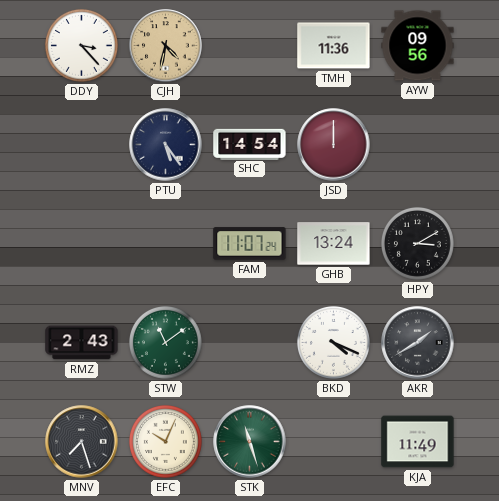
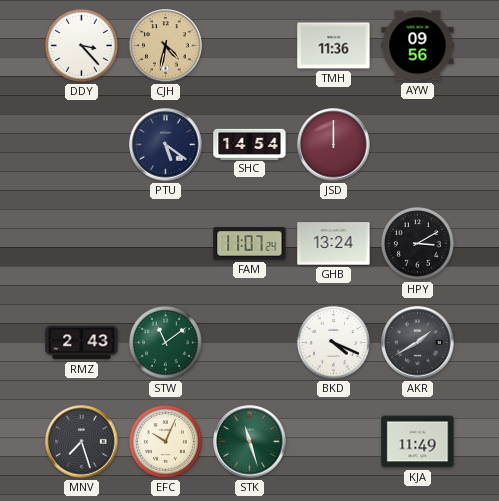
PTU: 5:24 -> 5:21 (166, 145)
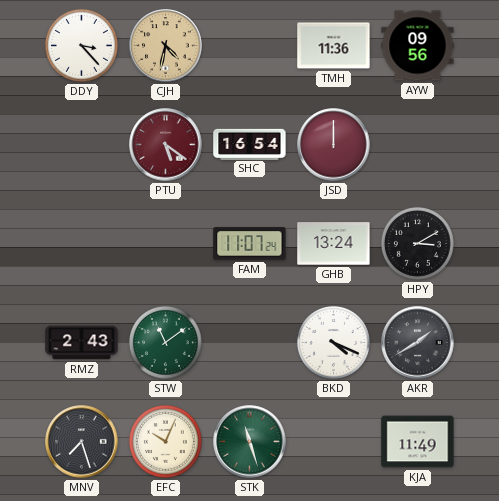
PTU dial: navy -> burgundy (166, 145)
SHC: 14:54 -> 16:54 (250, 144)
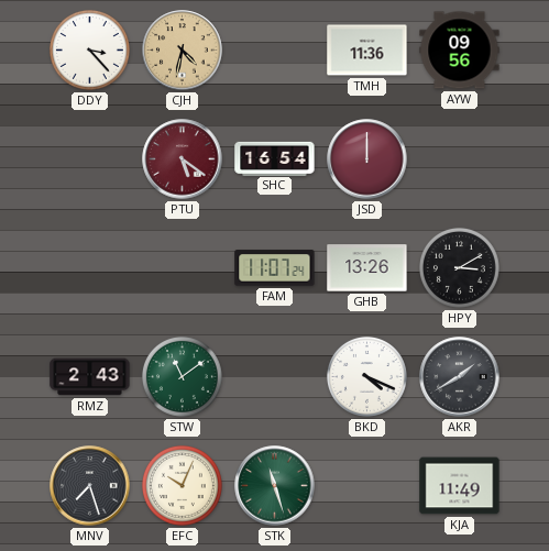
GHB: 13:24 -> 13:26 (367, 268)
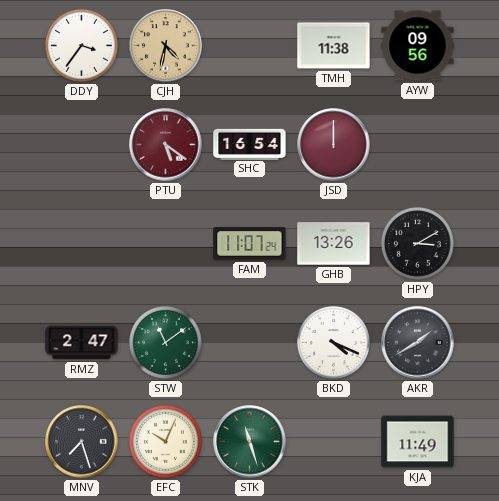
DDY: 3:23 -> 3:36 (81, 45)
TMH: 11:36 -> 11:38 (334, 46)
RMZ: 2:43 -> 2:47 (82, 343)
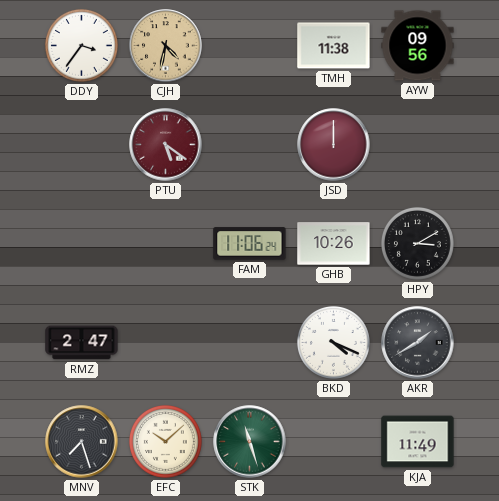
SHC: 16:54 -> none (250, 144)
FAM: 11:07 -> 11:06 (250, 244)
GHB: 13:26 -> 10:26 (334, 244)
STW: 11:09 -> none (165, 342)
EFC: 10:04 -> 10:08 (165, 441)
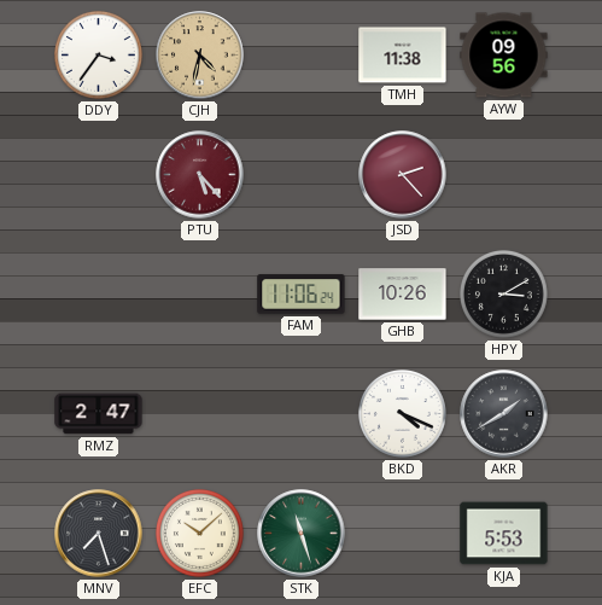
PTU: 5:21 -> 5:23 (200, 175)
JSD: 12:00 -> 2:23 (403, 175)
KJA: 11:49 -> 5:53 (504, 534)
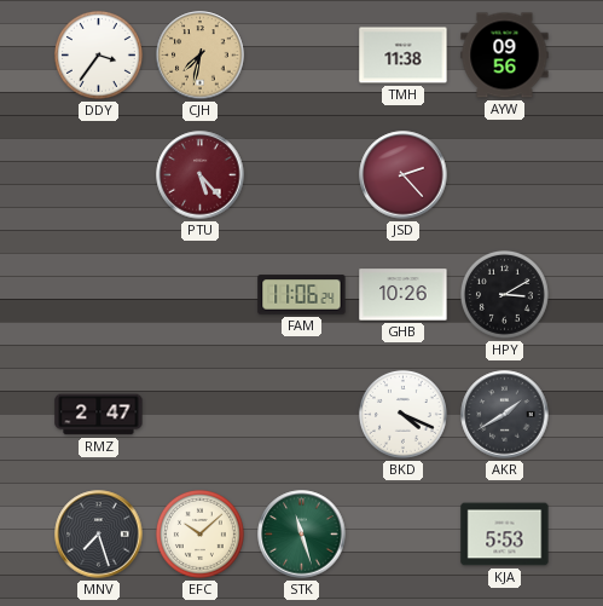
CJH: 4:32 -> 7:32 (201, 56)
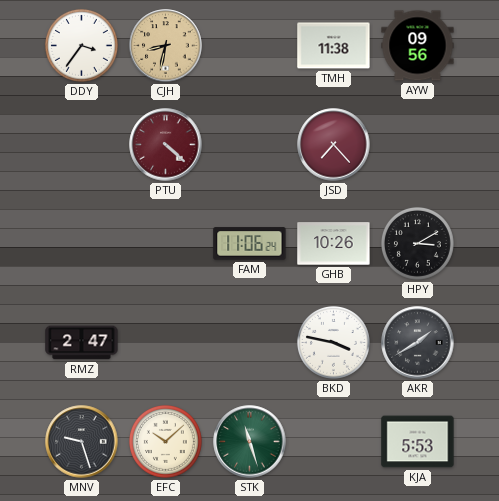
CJH: 7:32 -> 8:32 (166, 46)
PTU: 5:23 -> 4:22 (166, 145)
JSD: 2:23 -> 7:23 (334, 145)
BKD: 4:19 -> 3:47 (333, 342)
MNV: 7:27 -> 9:27 (82, 442)
